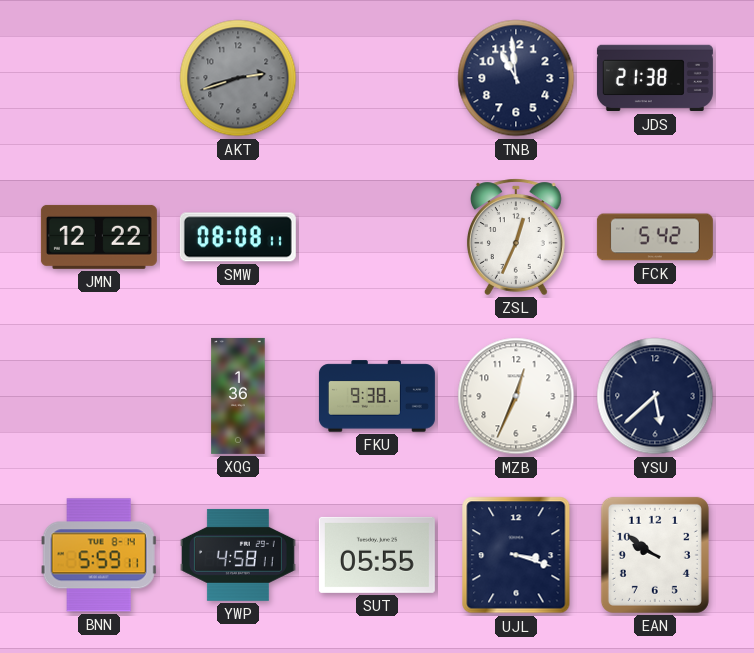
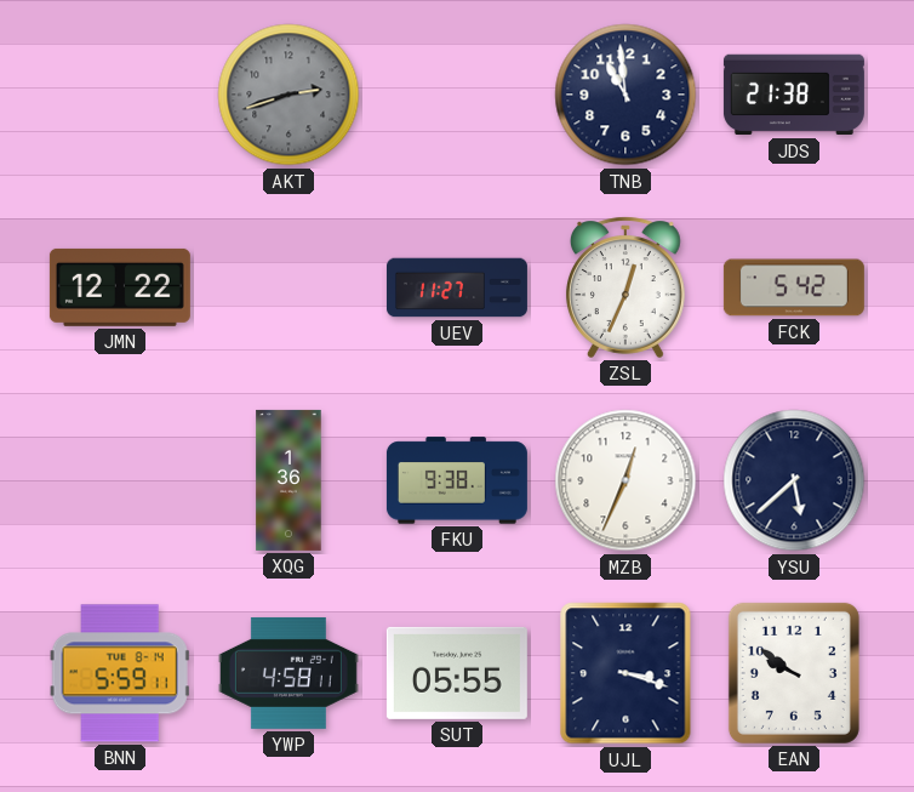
SMW: 08:08 -> none (238, 237)
UEV: none -> 11:27 (457, 287)
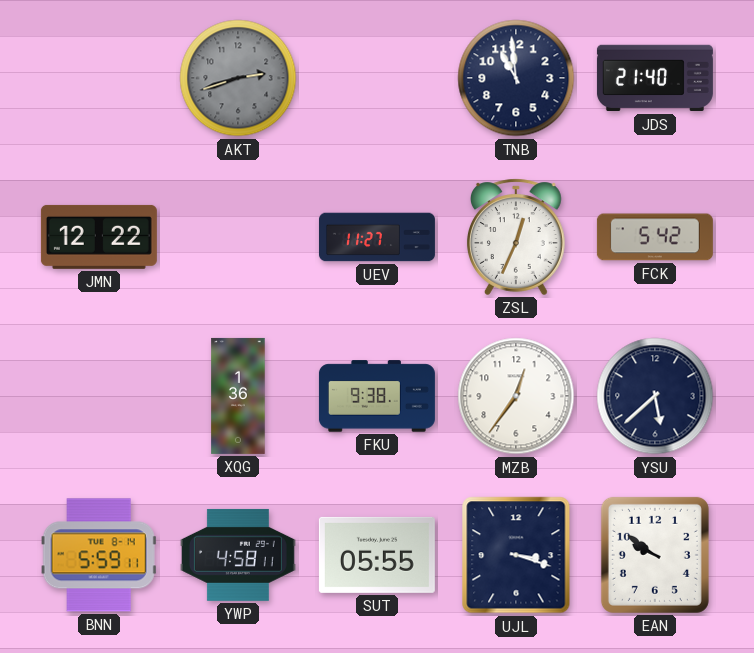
JDS: 21:38 -> 21:40 (655, 78)
MZB: 12:34 -> 12:36 (516, 396)
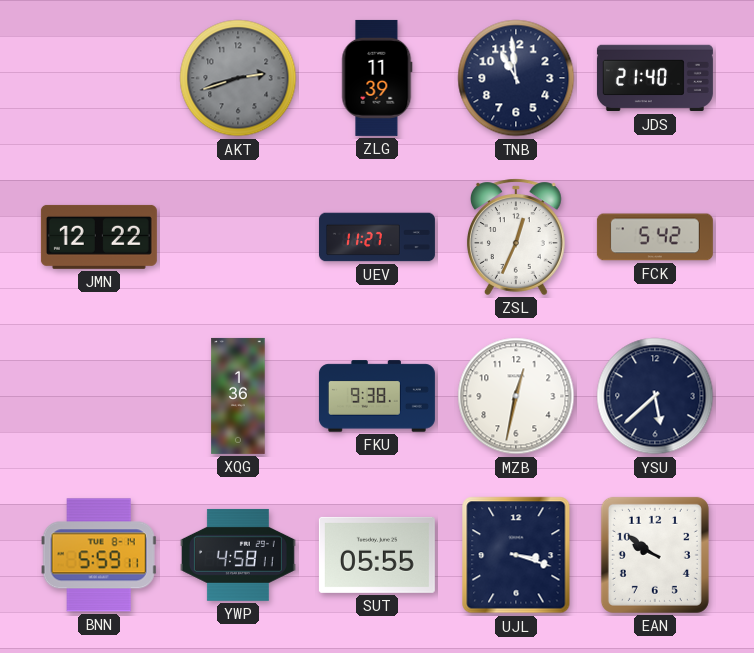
ZLG: none -> 11:39 (377, 78)
MZB: 12:36 -> 12:32 (516, 396)
